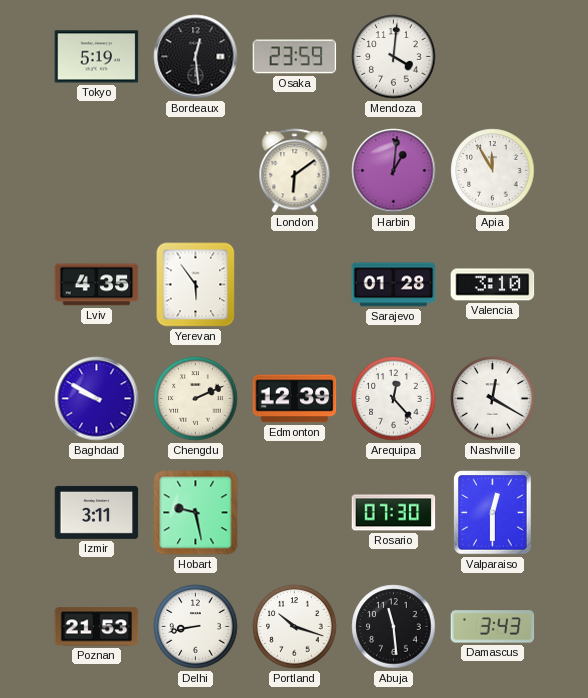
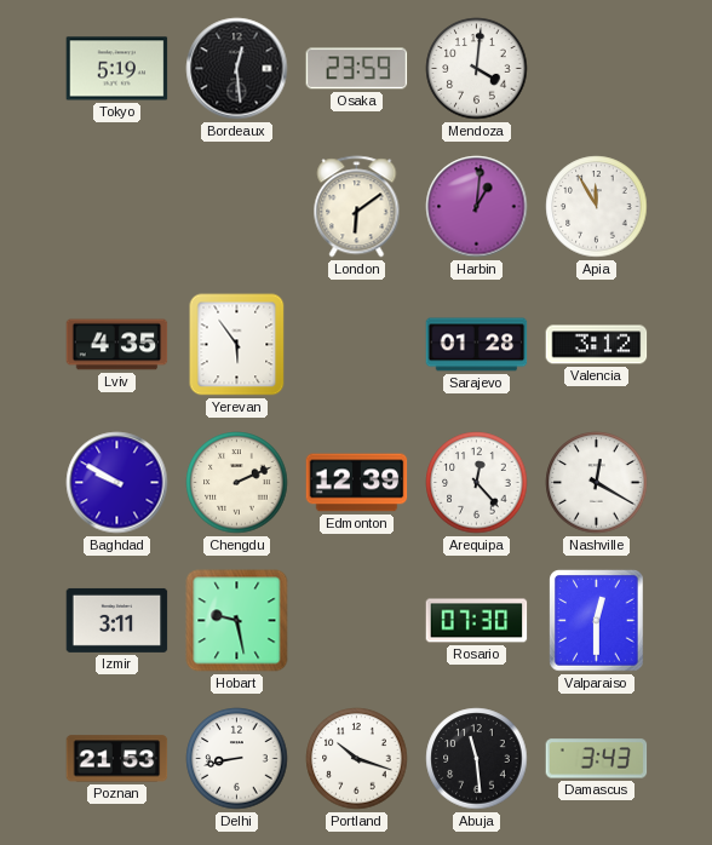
Valencia: 3:10 -> 3:12 (597, 345)
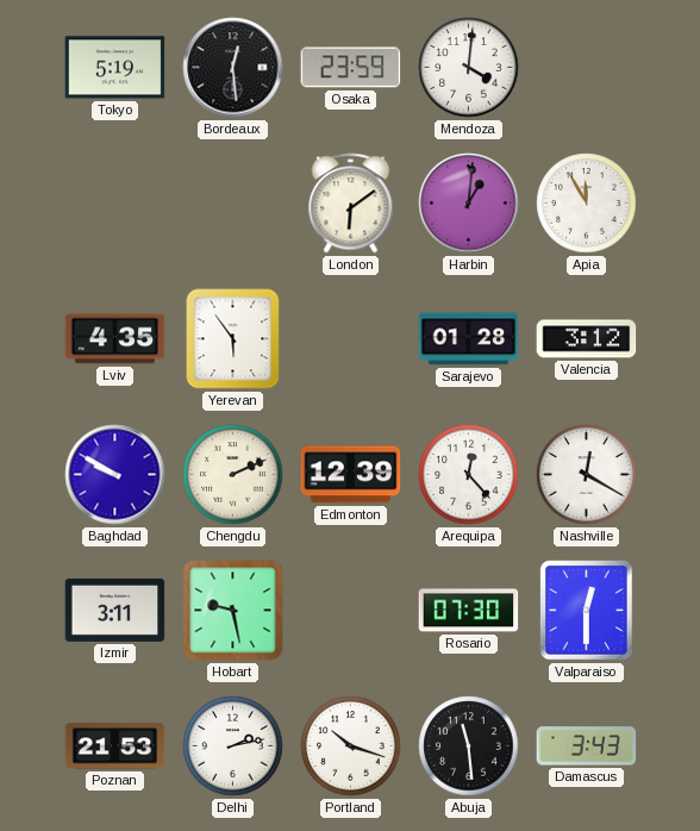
Delhi: 8:43 -> 2:13 (233, 746)
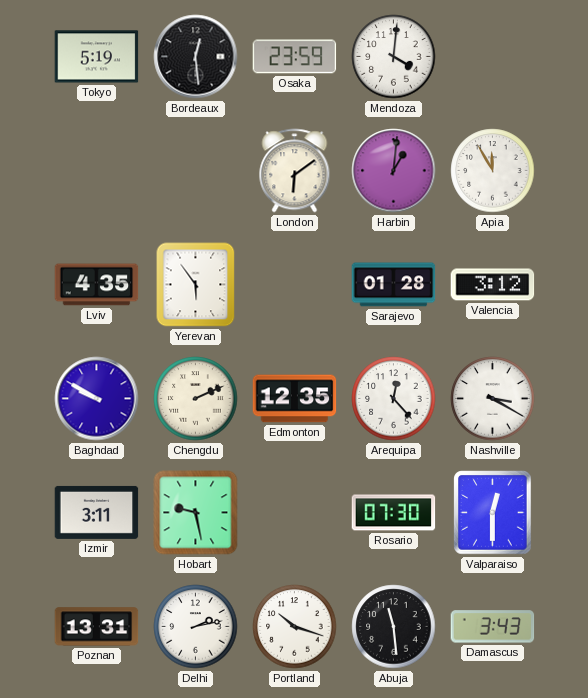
Edmonton: 12:39 -> 12:35 (295, 399)
Nashville: 12:20 -> 3:20 (493, 399)
Poznan: 21:53 -> 13:31 (97, 627)
